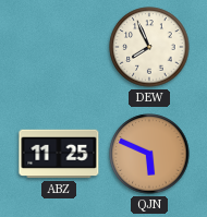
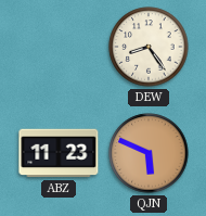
DEW: 7:56 -> 8:24 (149, 47)
ABZ: 11:25 -> 11:23 (59, 153)
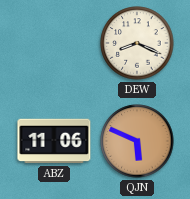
DEW: 8:24 -> 8:19 (137, 43)
ABZ: 11:23 -> 11:06 (54, 141)
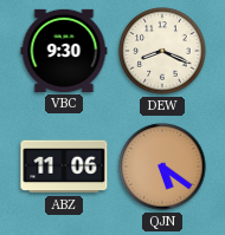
VBC: none -> 9:30 (64, 51)
QJN: 5:49 -> 5:21 (162, 167)
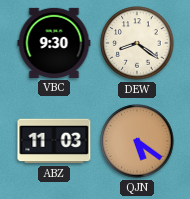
DEW: 8:19 -> 8:21 (137, 43)
ABZ: 11:06 -> 11:03 (54, 141)
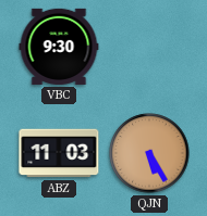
DEW: 8:21 -> none (137, 43)
QJN: 5:21 -> 5:25 (149, 153)
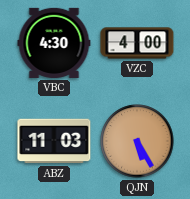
VBC: 9:30 -> 4:30 (54, 43)
VZC: none -> 4:00 (137, 43)
